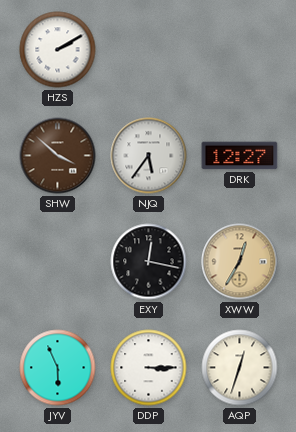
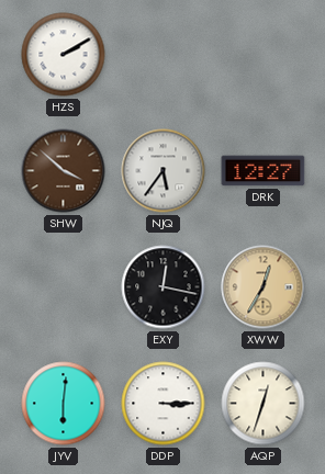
JYV: 5:56 -> 6:01 (64, 404)
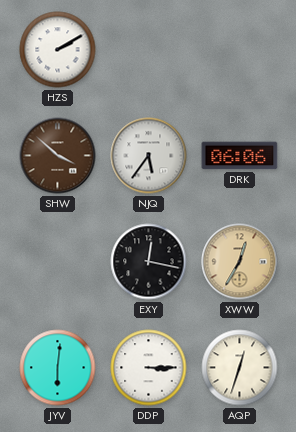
DRK: 12:27 -> 06:06 (240, 156)
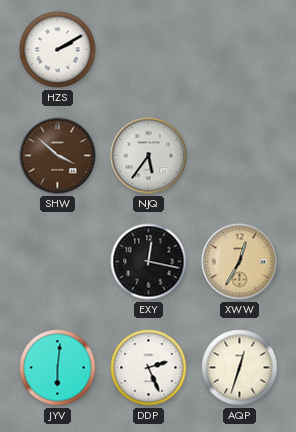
DRK: 06:06 -> none (240, 156)
DDP: 3:15 -> 2:26 (149, 368)
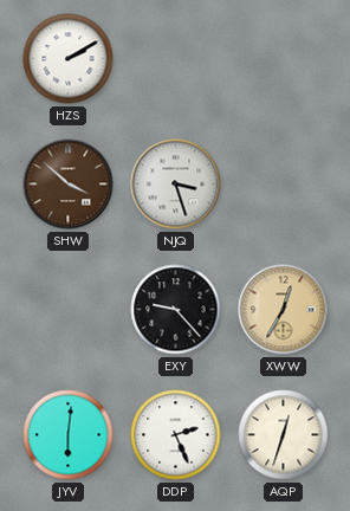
NJQ: 5:36 -> 3:27 (176, 185)
EXY: 12:17 -> 9:23 (176, 310)
